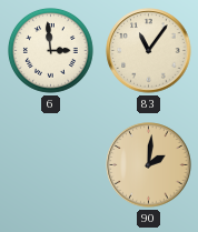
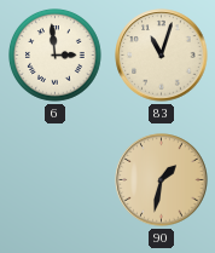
83: 11:06 -> 11:03 (162, 56)
90: 2:01 -> 1:32 (162, 180)
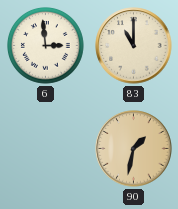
83: 11:03 -> 11:00 (134, 46)
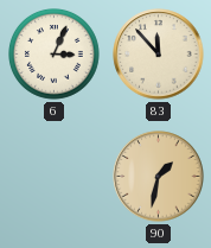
6: 2:59 -> 3:04 (55, 55)
83: 11:00 -> 11:53 (159, 55)
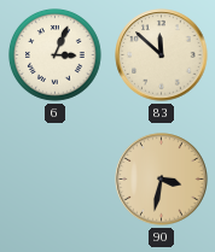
83: 11:53 -> 11:52 (162, 55)
90: 1:32 -> 3:32 (162, 180)
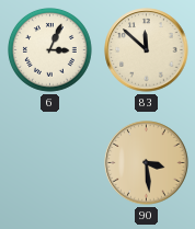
90: 3:32 -> 3:29 (147, 163)
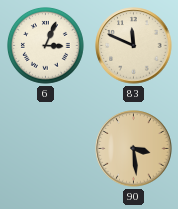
83: 11:52 -> 11:49 (134, 46)
